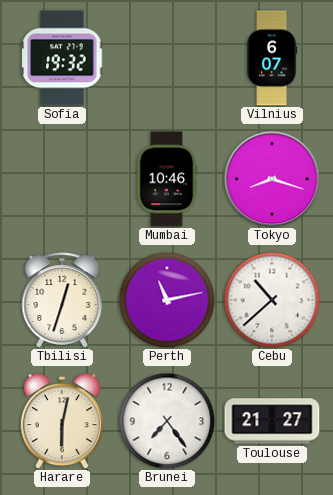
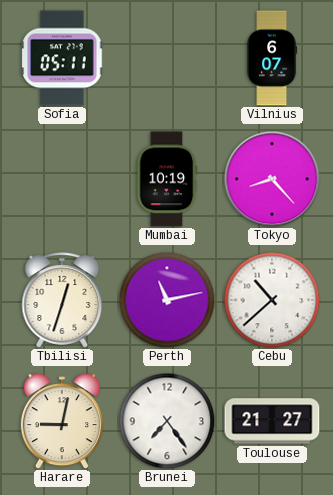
Sofia: 19:32 -> 05:11 (62, 58)
Mumbai: 10:46 -> 10:19 (167, 179)
Tokyo: 8:18 -> 8:23 (272, 179)
Harare: 6:02 -> 9:02 (62, 421)
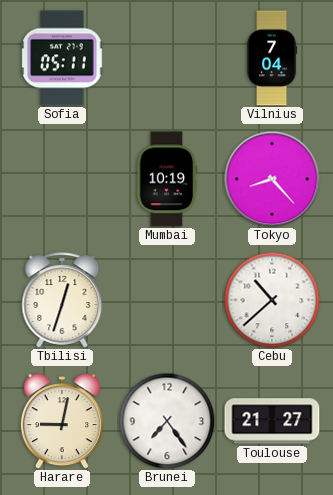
Vilnius: 6:07 -> 7:04 (272, 58)
Perth: 11:13 -> none (167, 300)
